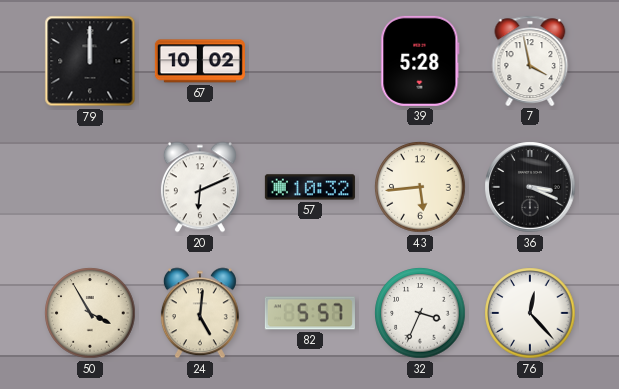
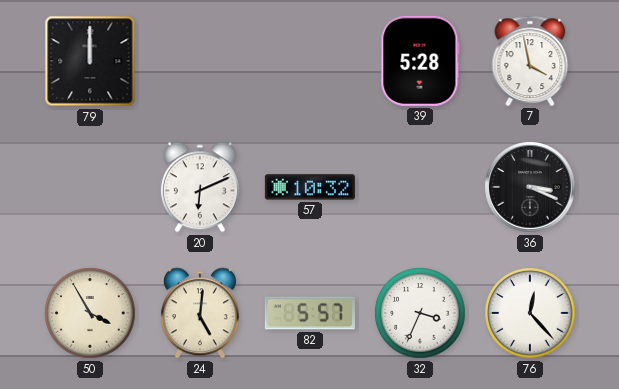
67: 10:02 -> none (200, 61)
43: 5:44 -> none (420, 187)
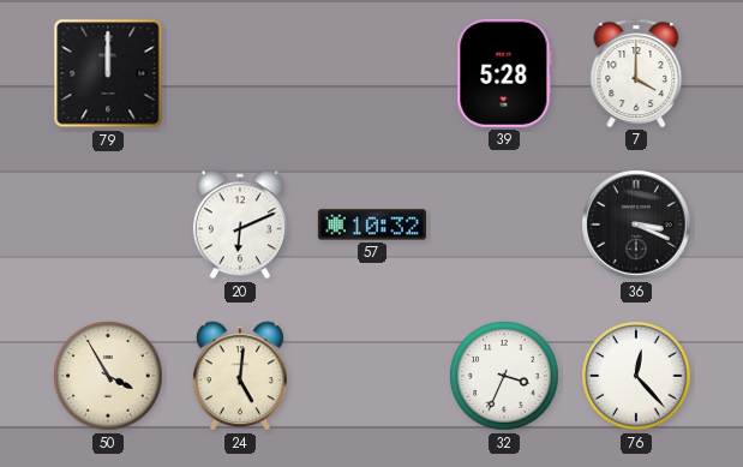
7: 3:58 -> 4:00 (636, 73)
82: 5:57 -> none (310, 313)
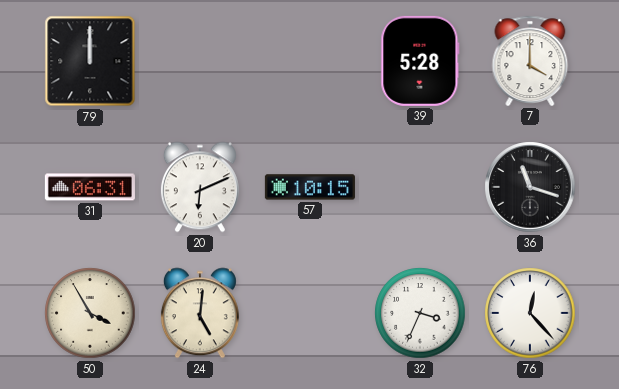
31: none -> 06:31 (90, 187)
57: 10:32 -> 10:15 (310, 187)
36: 3:19 -> 11:18 (530, 187)
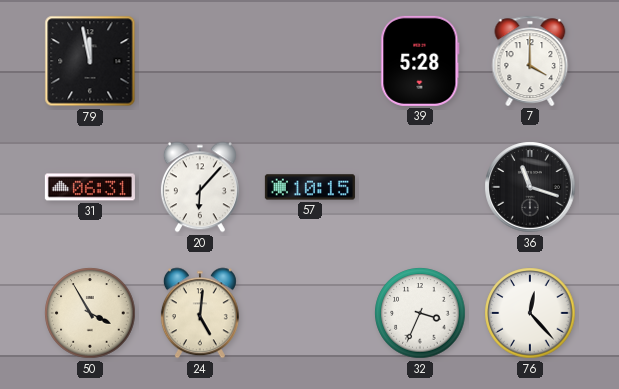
79: 12:00 -> 11:58 (90, 61)
20: 6:11 -> 6:07 (200, 187)
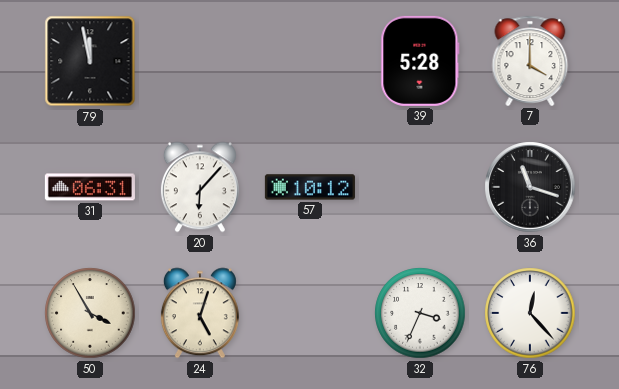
57: 10:15 -> 10:12 (310, 187)
24: 5:01 -> 5:03 (200, 313)
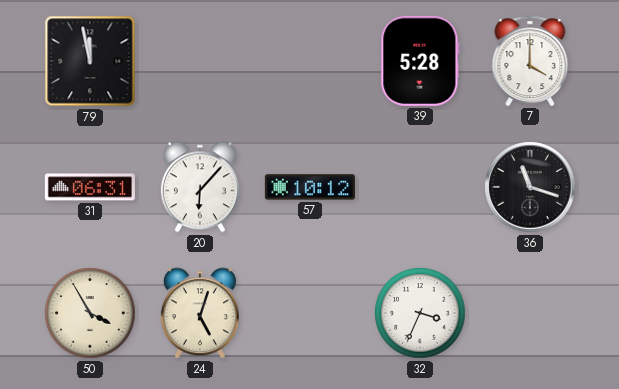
76: 12:23 -> none (530, 313)
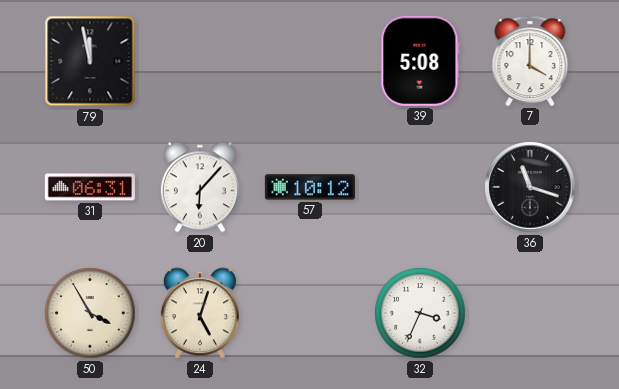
39: 5:28 -> 5:08 (420, 61)
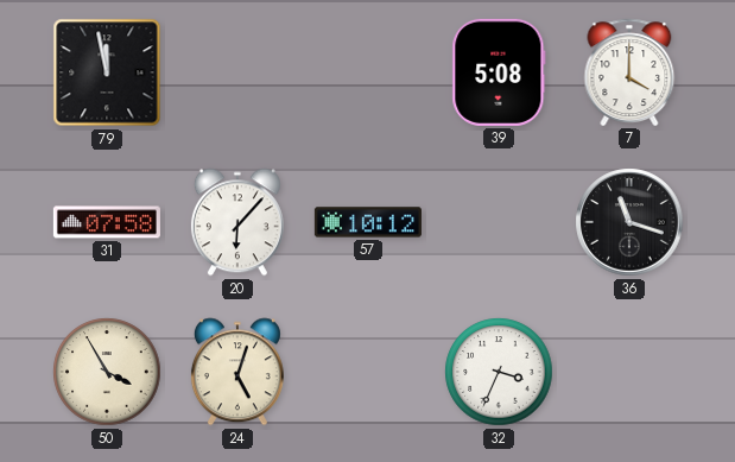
31: 06:31 -> 07:58 (107, 222)
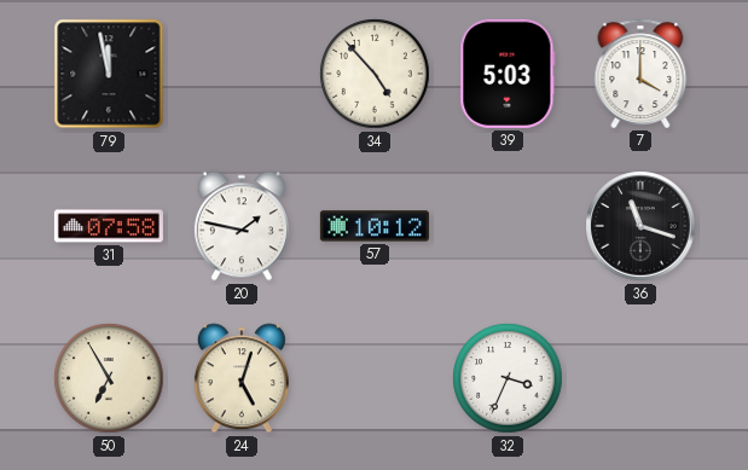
34: none -> 4:53 (375, 74)
39: 5:08 -> 5:03 (508, 74)
20: 6:07 -> 1:47 (242, 226)
50: 3:55 -> 6:55 (109, 378)
